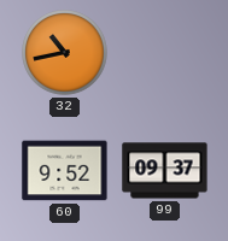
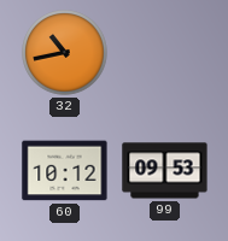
60: 9:52 -> 10:12 (65, 171)
99: 09:37 -> 09:53 (165, 171)
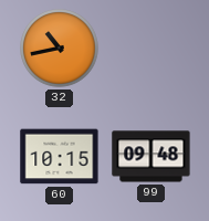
60: 10:12 -> 10:15 (60, 157)
99: 09:53 -> 09:48 (151, 157)
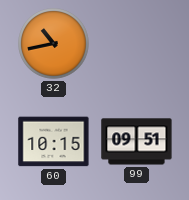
99: 09:48 -> 09:51 (137, 142)
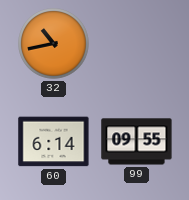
60: 10:15 -> 6:14 (54, 142)
99: 09:51 -> 09:55 (137, 142)
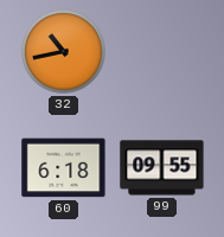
60: 6:14 -> 6:18 (64, 168)
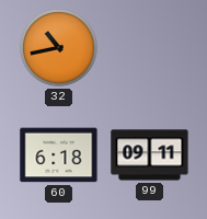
99: 09:55 -> 09:11 (150, 155)
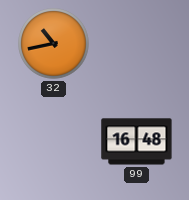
60: 6:18 -> none (59, 155)
99: 09:11 -> 16:48 (137, 142)
